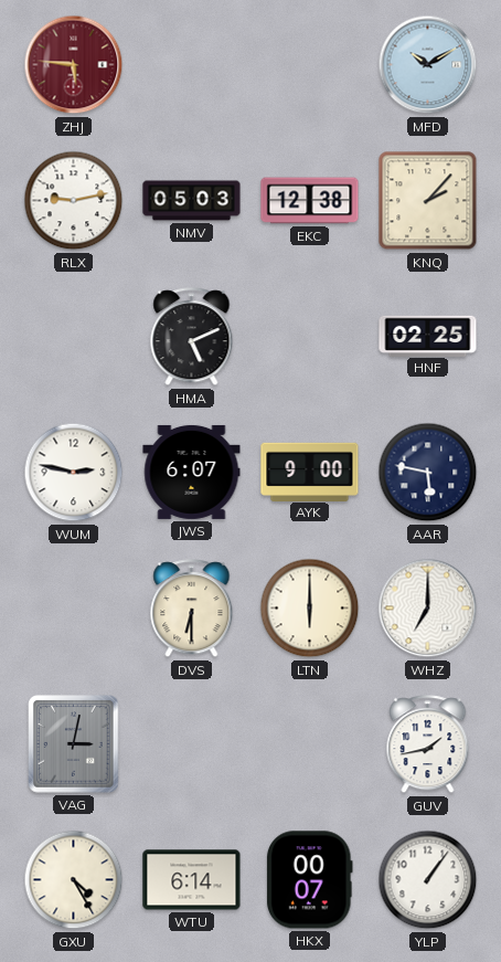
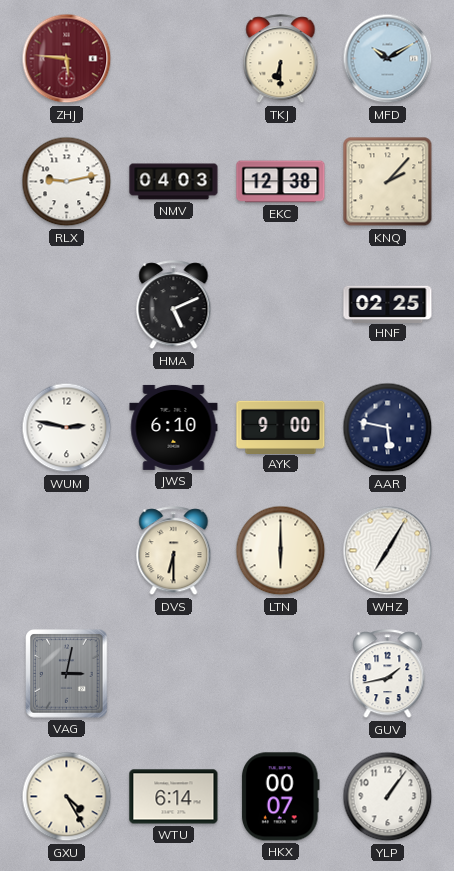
TKJ: none -> 6:30 (281, 59)
NMV: 05:03 -> 04:03 (174, 182)
JWS: 6:07 -> 6:10 (174, 427)
WHZ: 7:00 -> 7:05 (388, 551)
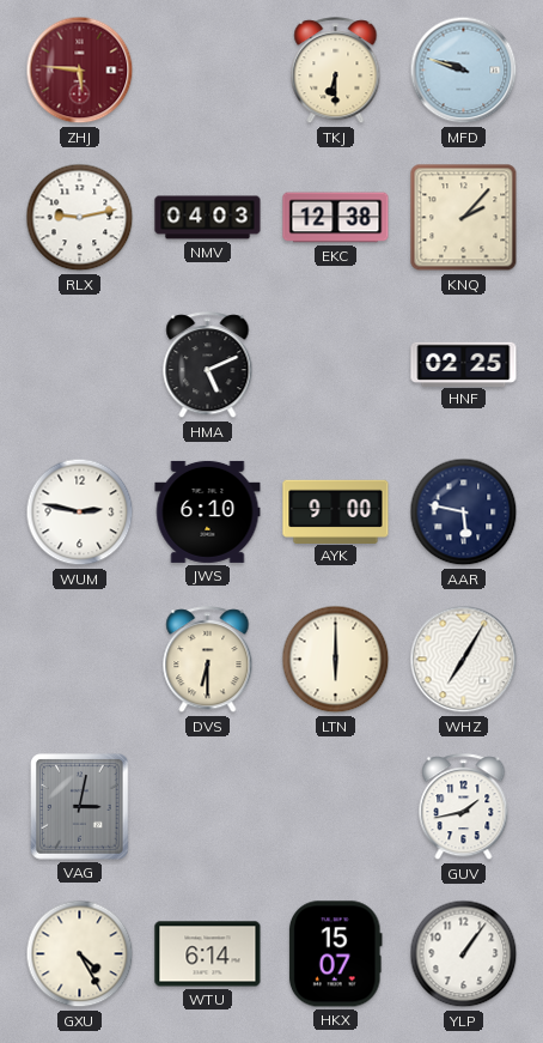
MFD: 10:10 -> 9:48 (464, 71)
HKX: 00:07 -> 15:07 (335, 954)
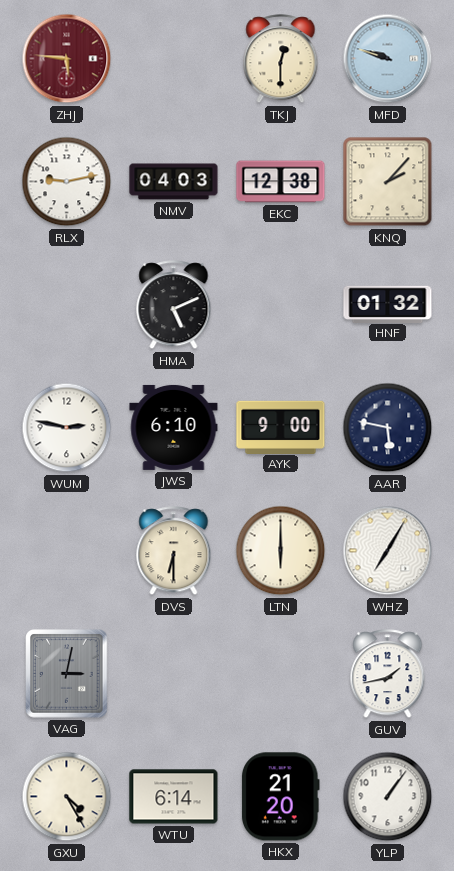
TKJ: 6:30 -> 12:30 (281, 59)
HNF: 02:25 -> 01:32 (388, 304)
HKX: 15:07 -> 21:20 (280, 797)
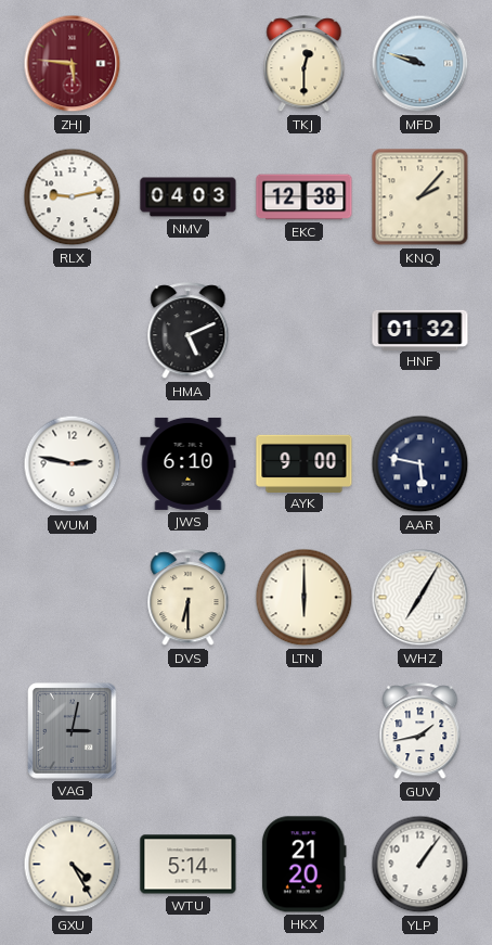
WTU: 6:14 -> 5:14 (189, 865)
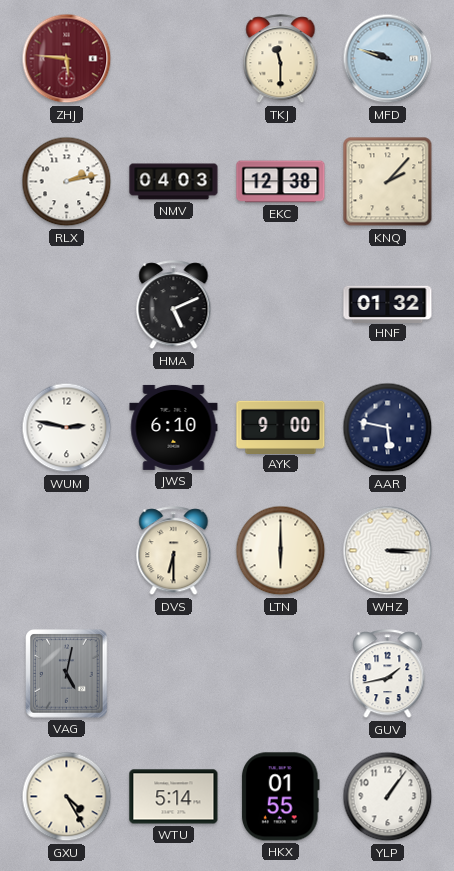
TKJ: 12:30 -> 11:30 (281, 59)
RLX: 9:13 -> 2:13 (67, 182)
WHZ: 7:05 -> 3:15 (388, 551)
VAG: 3:02 -> 5:02 (67, 674)
HKX: 21:20 -> 01:55 (280, 797)
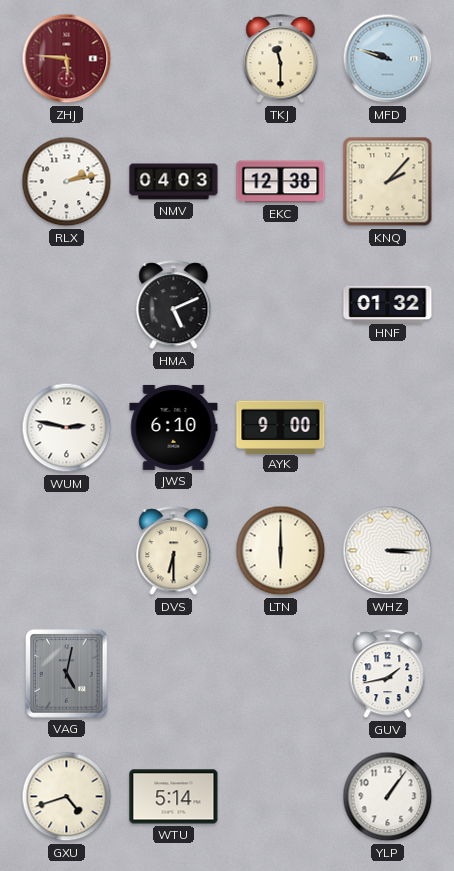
AAR: 5:47 -> none (388, 428)
GXU: 4:25 -> 4:42 (67, 797)
HKX: 01:55 -> none (280, 797)
